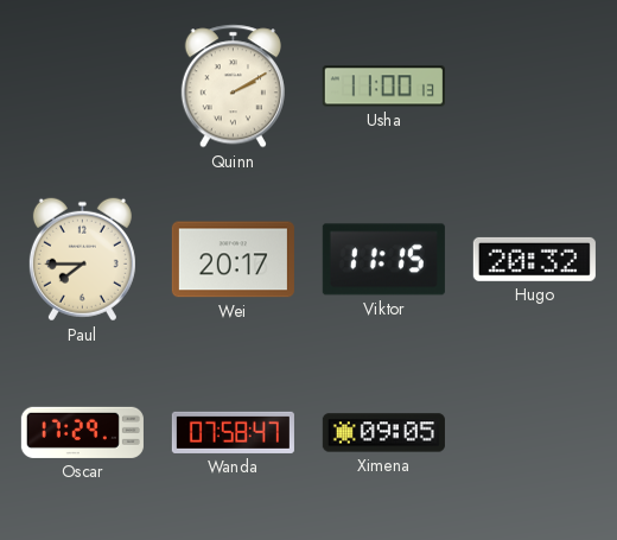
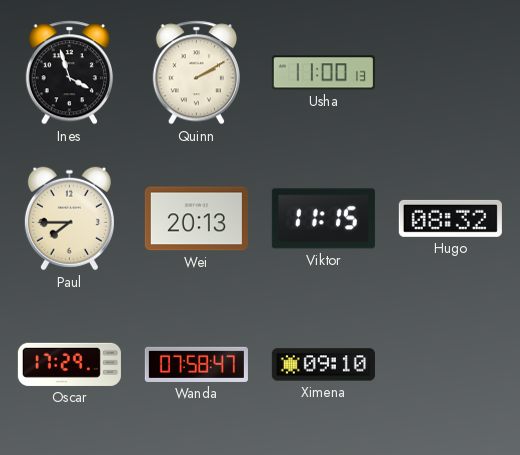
Ines: none -> 3:57 (69, 73)
Wei: 20:17 -> 20:13 (196, 219)
Hugo: 20:32 -> 08:32 (450, 218)
Ximena: 09:05 -> 09:10 (323, 365)
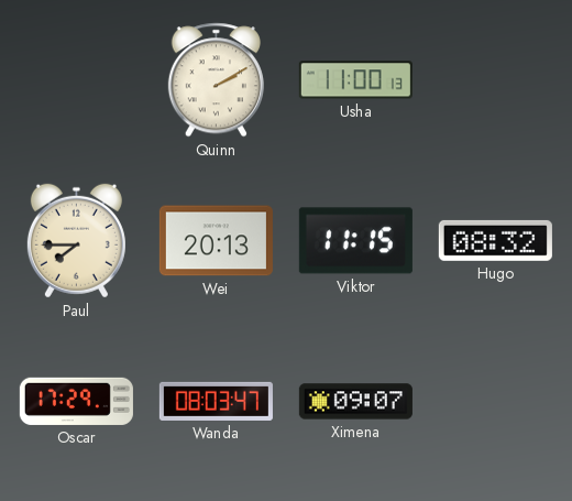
Ines: 3:57 -> none (69, 73)
Wanda: 07:58 -> 08:03 (216, 401)
Ximena: 09:10 -> 09:07 (355, 402)
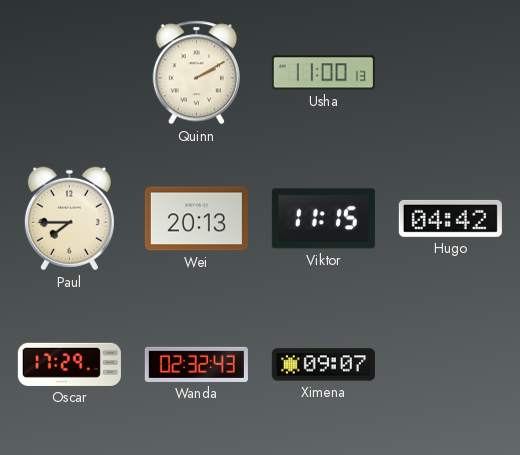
Hugo: 08:32 -> 04:42 (450, 218)
Wanda: 08:03 -> 02:32 (196, 364)
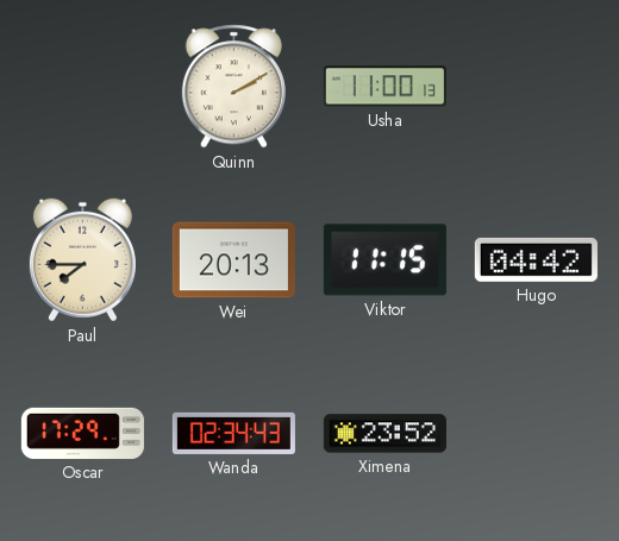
Wanda: 02:32 -> 02:34 (233, 433)
Ximena: 09:07 -> 23:52 (384, 434)
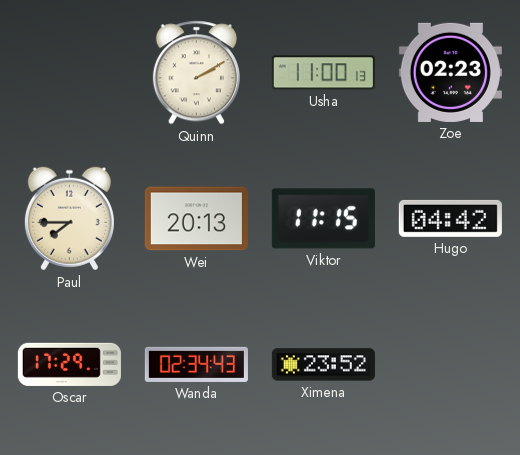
Zoe: none -> 02:23 (450, 72)
